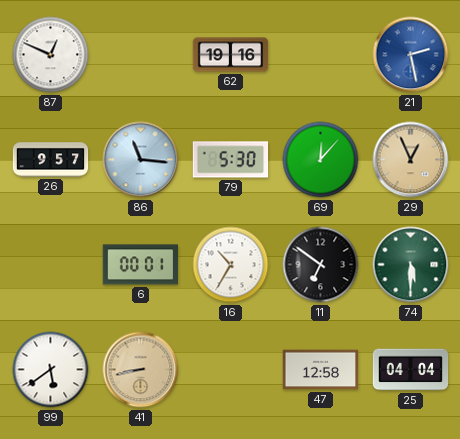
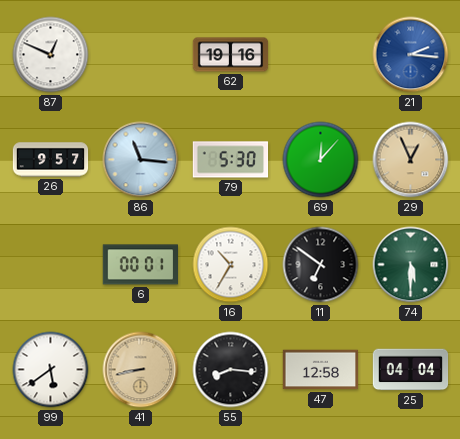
21: 2:28 -> 2:16 (411, 55)
55: none -> 8:16 (231, 370)
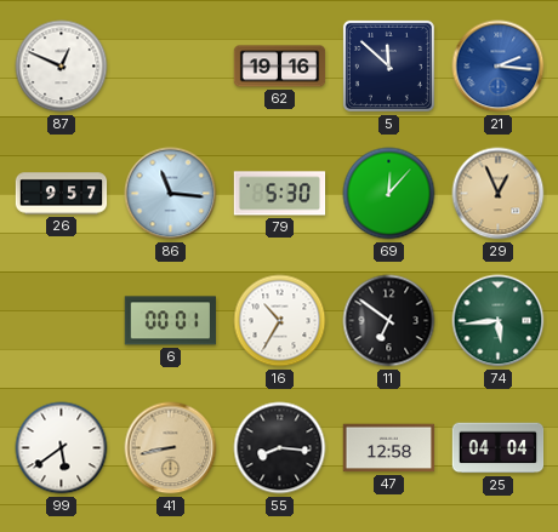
5: none -> 11:52 (388, 65)
74: 5:30 -> 5:44 (499, 321)
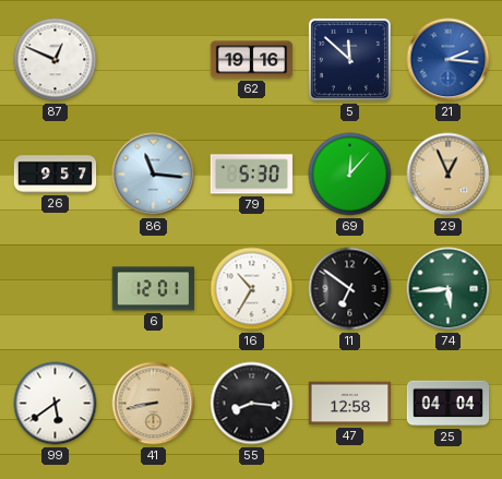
6: 00:01 -> 12:01 (153, 289)
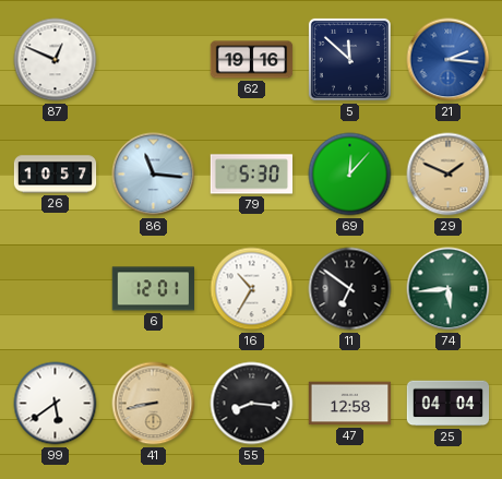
26: 9:57 -> 10:57 (56, 175)
29: 12:56 -> 1:49 (449, 175)
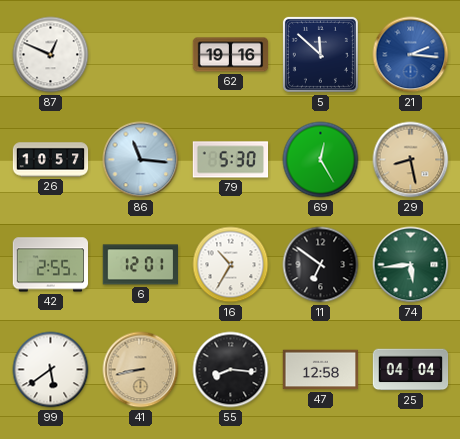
69: 12:07 -> 12:25 (321, 160)
29: 1:49 -> 8:28 (411, 160)
42: none -> 2:55 (51, 265)
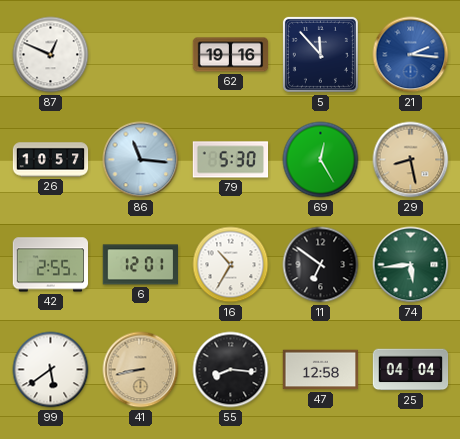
5: 11:52 -> 11:53 (320, 54)
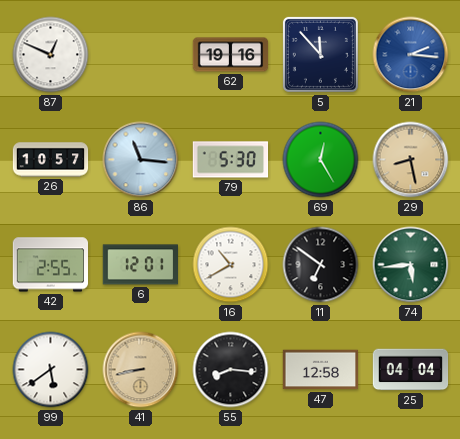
16: 10:35 -> 10:40 (231, 265)
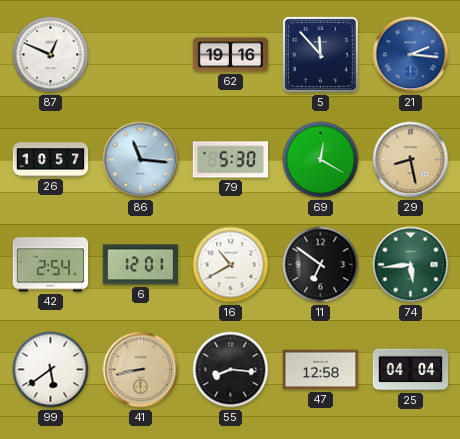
69: 12:25 -> 12:20 (321, 160)
42: 2:55 -> 2:54 (51, 265)
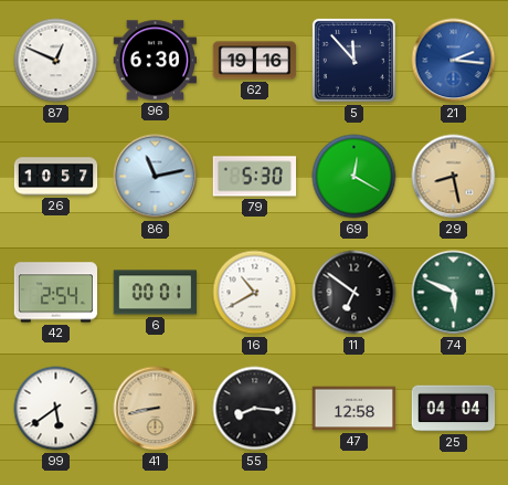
96: none -> 6:30 (156, 61)
86: 11:16 -> 11:13 (156, 177)
6: 12:01 -> 00:01 (155, 293)
74: 5:44 -> 5:49 (454, 293)
